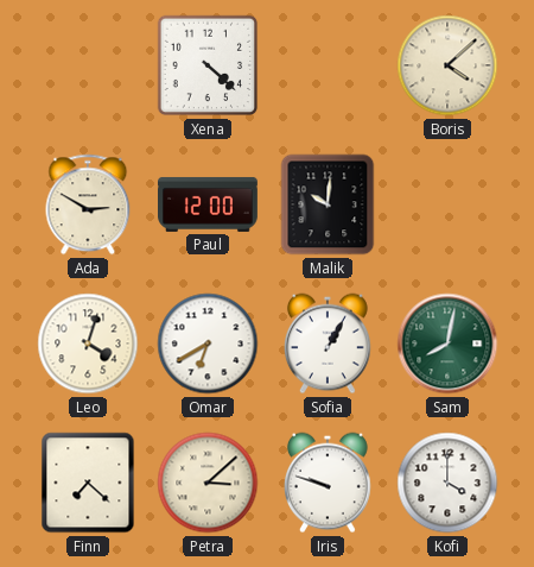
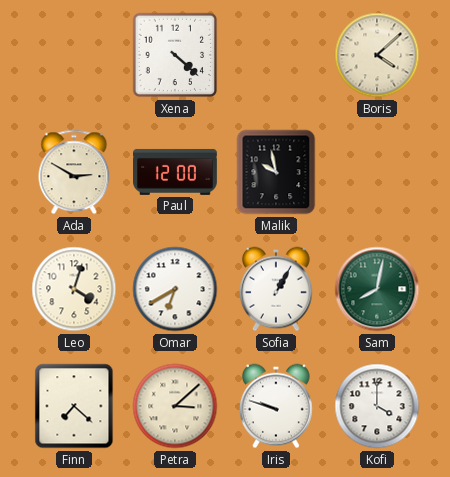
Malik: 10:01 -> 9:58 (276, 172)
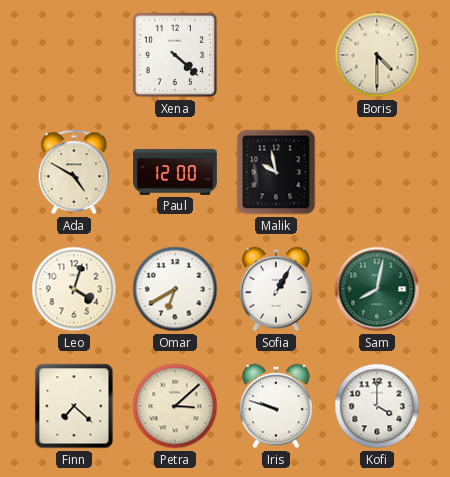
Boris: 4:08 -> 4:30 (377, 55)
Ada: 2:50 -> 4:50 (74, 172)
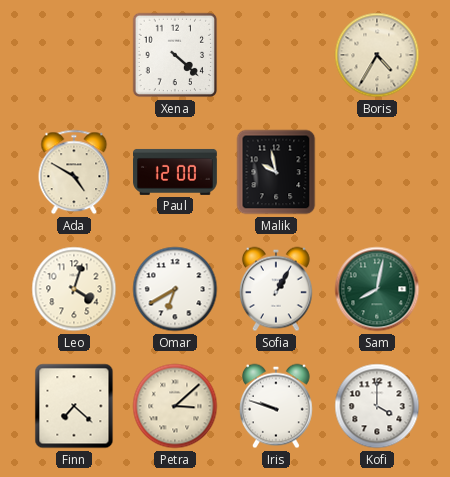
Boris: 4:30 -> 4:35 (377, 55)
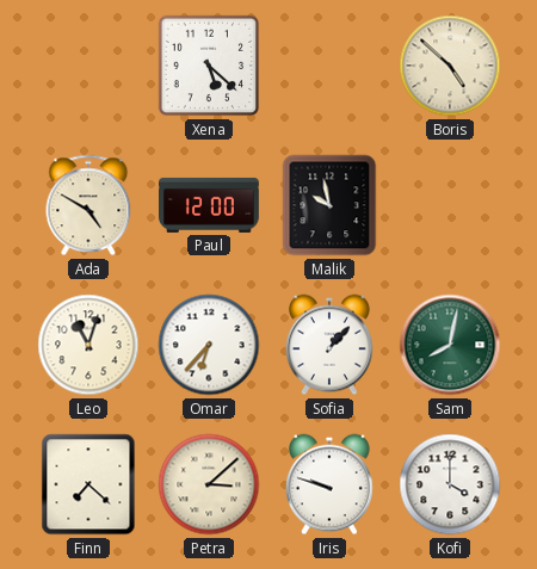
Xena: 4:22 -> 5:22 (209, 66)
Boris: 4:35 -> 4:52 (450, 66)
Leo: 4:03 -> 11:03 (88, 345)
Omar: 6:40 -> 6:37 (209, 345)
Sofia: 1:05 -> 1:07 (329, 345)
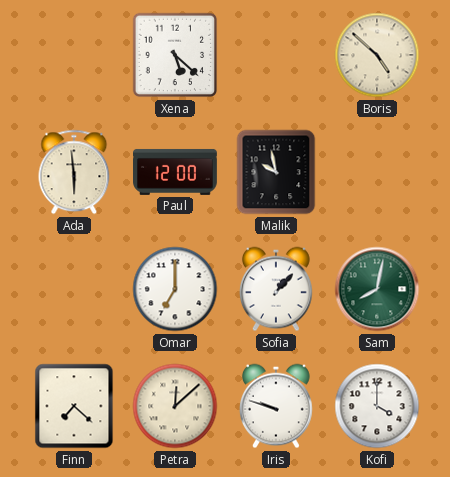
Ada: 4:50 -> 5:59 (74, 172)
Leo: 11:03 -> none (88, 345)
Omar: 6:37 -> 7:00 (175, 289)
Petra: 3:08 -> 12:08 (175, 406)
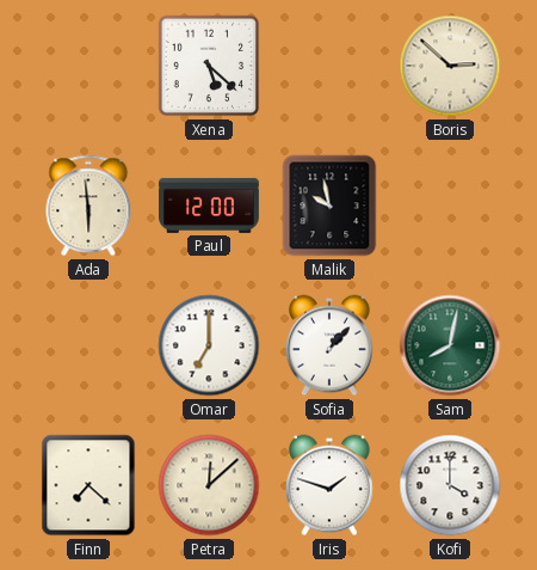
Boris: 4:52 -> 2:52 (450, 66)
Iris: 9:48 -> 1:48 (329, 485)
